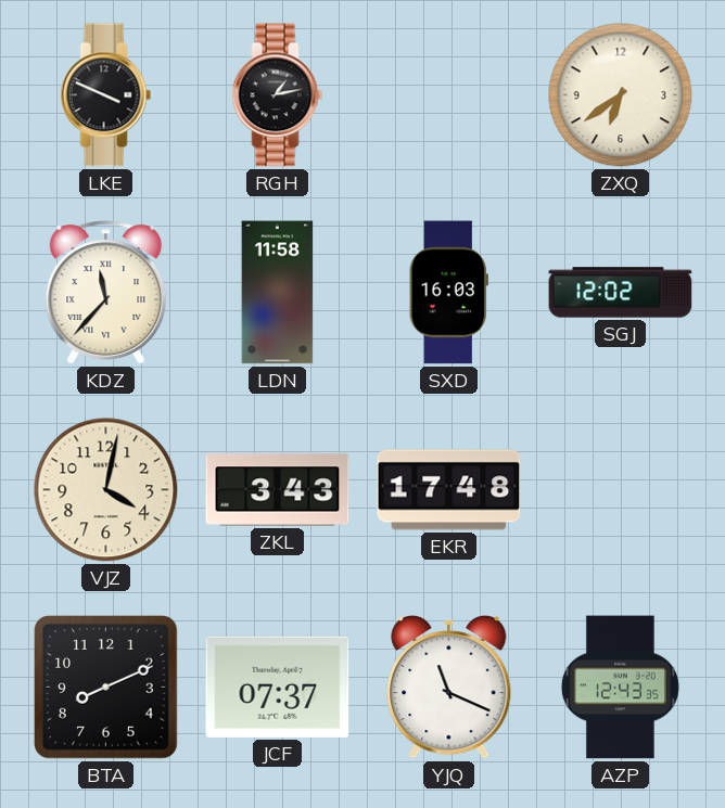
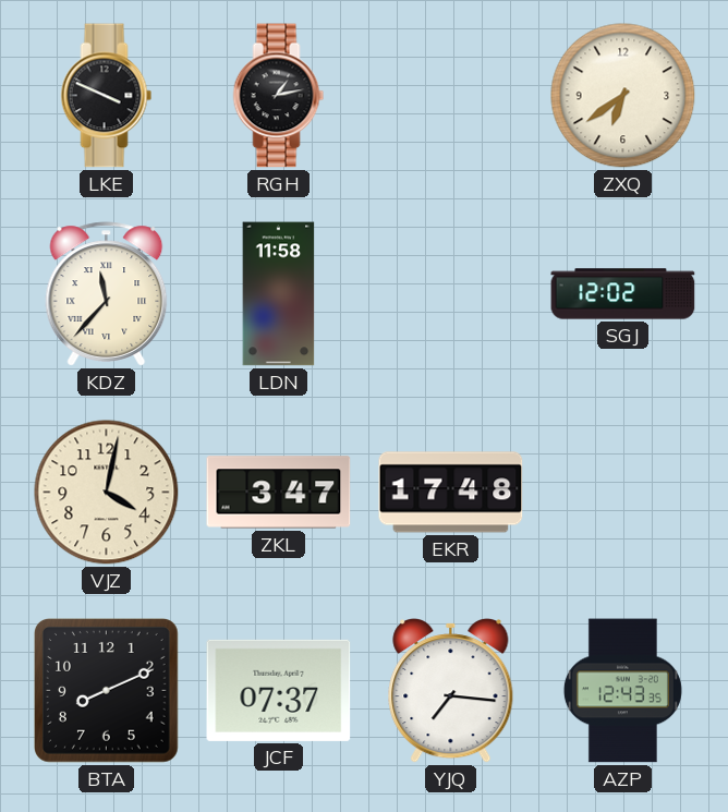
SXD: 16:03 -> none (448, 293)
ZKL: 3:43 -> 3:47 (279, 493)
YJQ: 11:19 -> 7:16 (451, 691)
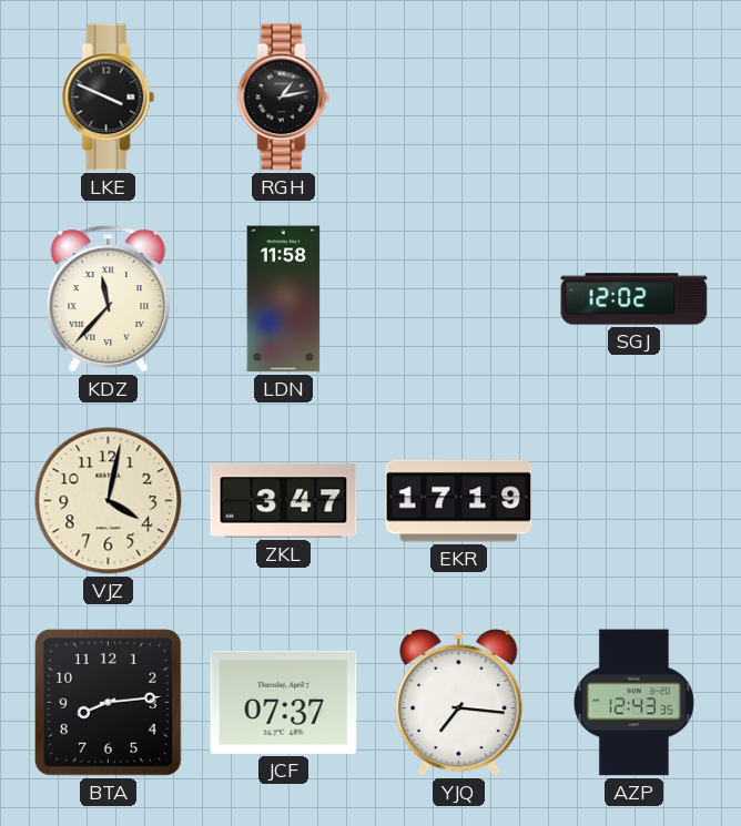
ZXQ: 6:39 -> none (623, 96)
EKR: 17:48 -> 17:19 (459, 501)
BTA: 8:11 -> 8:14 (109, 703)
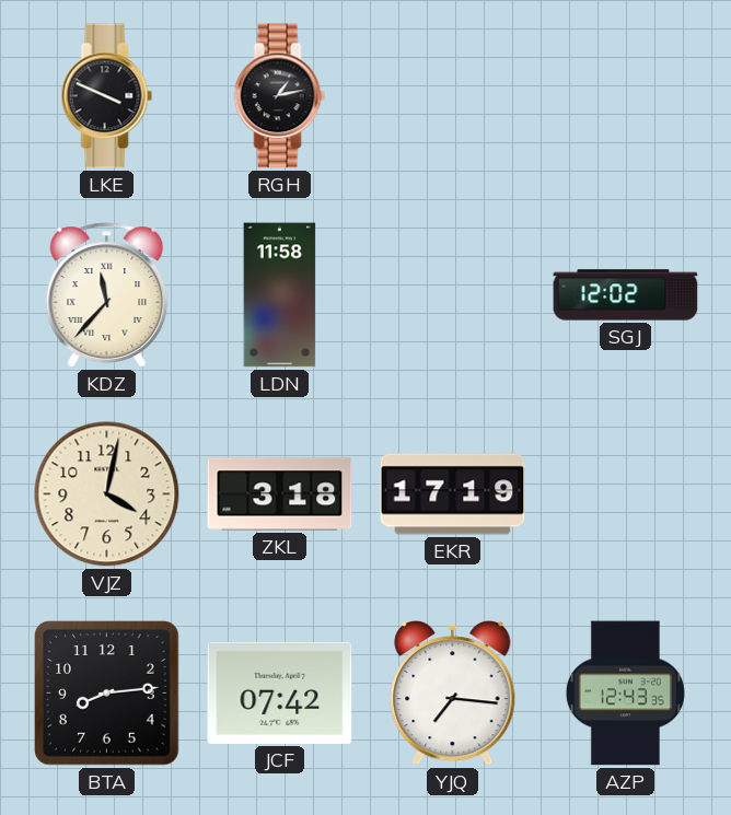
ZKL: 3:47 -> 3:18 (280, 494)
JCF: 07:37 -> 07:42 (280, 692)
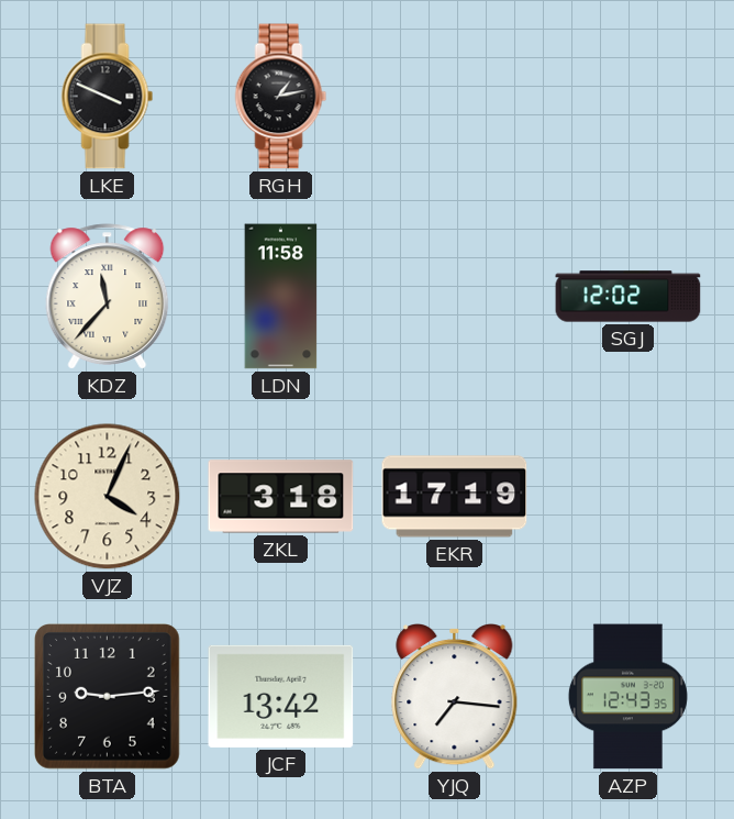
VJZ: 4:02 -> 4:04 (108, 497)
BTA: 8:14 -> 9:14 (108, 697)
JCF: 07:42 -> 13:42 (281, 696)
